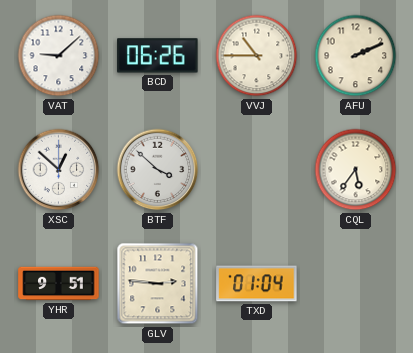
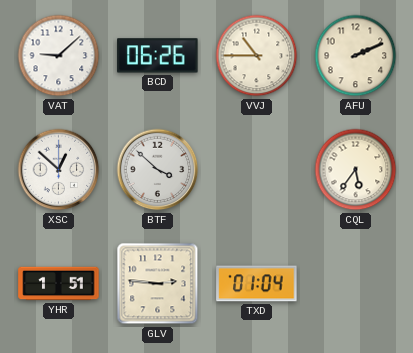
YHR: 9:51 -> 1:51 (59, 284)
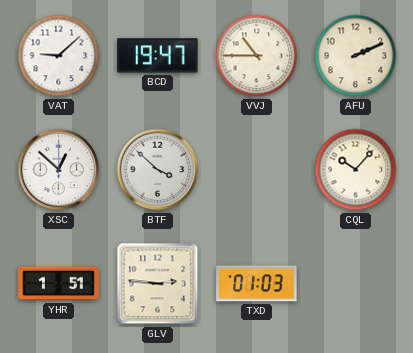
BCD: 06:26 -> 19:47 (158, 56)
CQL: 5:36 -> 10:07 (356, 170)
TXD: 01:04 -> 01:03 (257, 284)
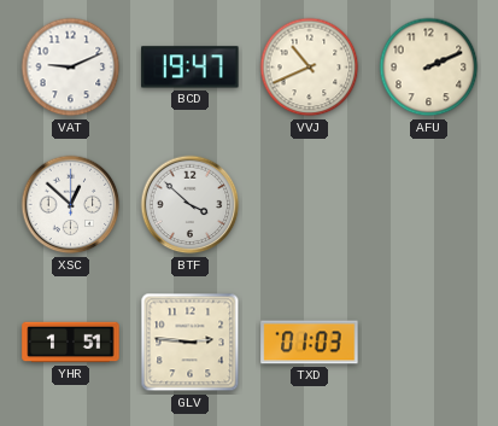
VAT: 9:08 -> 9:11 (71, 68)
VVJ: 10:45 -> 10:41 (310, 68)
CQL: 10:07 -> none (356, 170)
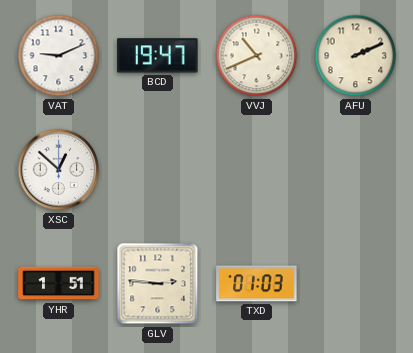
BTF: 3:52 -> none (191, 205)
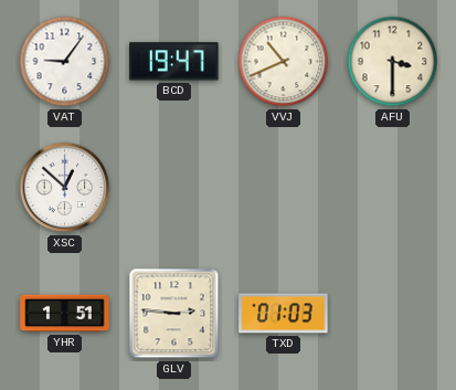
VAT: 9:11 -> 9:06 (65, 62)
AFU: 2:11 -> 3:30 (393, 62)
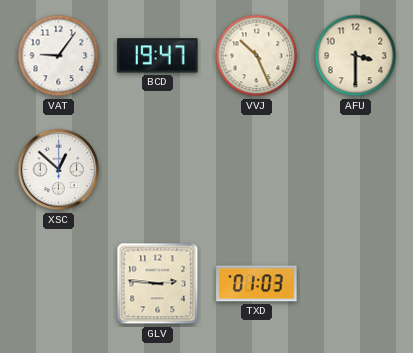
VVJ: 10:41 -> 10:26 (257, 56)
YHR: 1:51 -> none (65, 314)
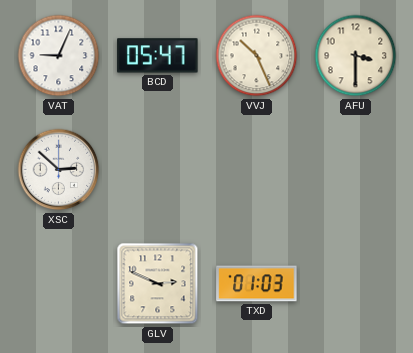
VAT: 9:06 -> 9:04 (59, 56)
BCD: 19:47 -> 05:47 (158, 56)
XSC: 12:52 -> 2:52 (59, 170)
GLV: 2:46 -> 2:49 (158, 284)
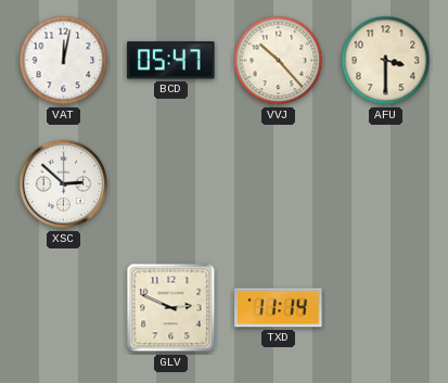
VAT: 9:04 -> 12:02 (64, 61)
VVJ: 10:26 -> 10:23 (279, 61)
TXD: 01:03 -> 11:14 (279, 308)
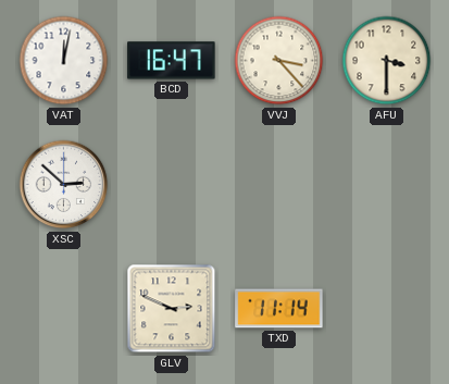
BCD: 05:47 -> 16:47 (172, 61)
VVJ: 10:23 -> 3:23 (279, 61)
